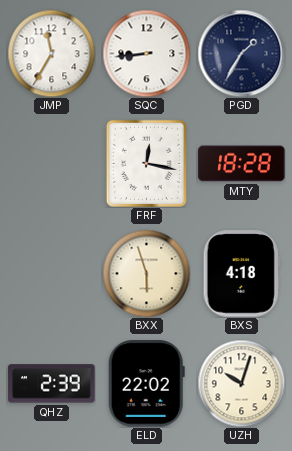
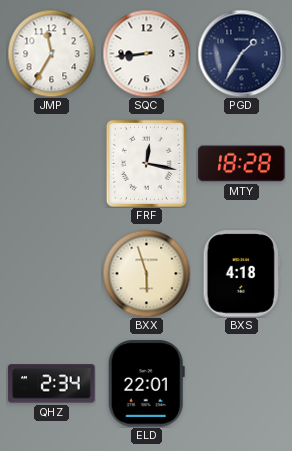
QHZ: 2:39 -> 2:34 (52, 384)
ELD: 22:02 -> 22:01 (146, 384)
UZH: 10:03 -> none (241, 383)
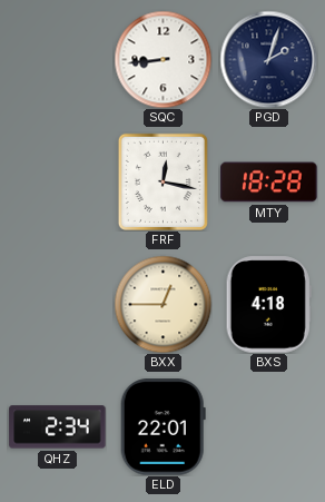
JMP: 11:35 -> none (51, 53)
PGD: 1:35 -> 2:03 (268, 59)
BXX: 5:57 -> 12:45 (162, 304)
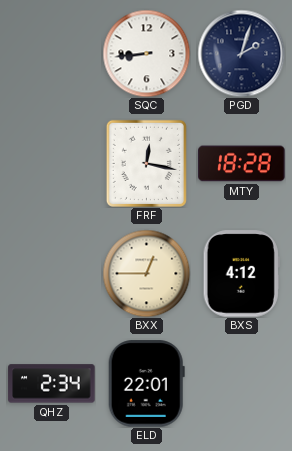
BXS: 4:18 -> 4:12 (241, 274)
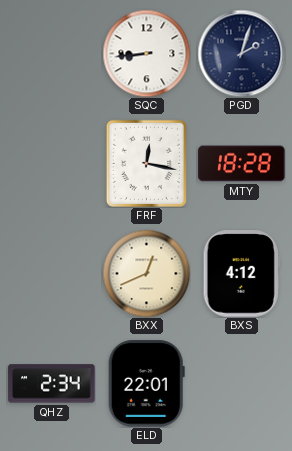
BXX: 12:45 -> 12:41 (146, 273)
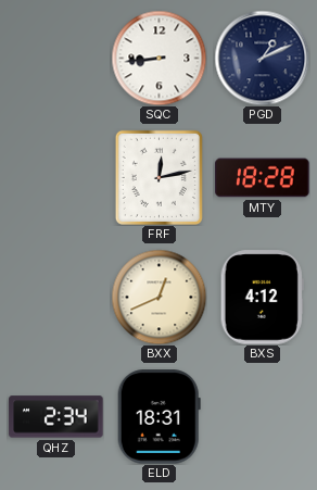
PGD: 2:03 -> 1:11 (262, 58)
FRF: 12:17 -> 12:13 (158, 177)
ELD: 22:01 -> 18:31 (158, 417)
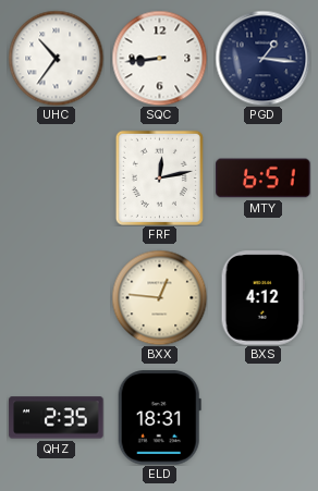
UHC: none -> 10:36 (56, 58)
PGD: 1:11 -> 1:16 (262, 58)
MTY: 18:28 -> 6:51 (264, 179)
BXX: 12:41 -> 12:46 (159, 297)
QHZ: 2:34 -> 2:35 (57, 418)
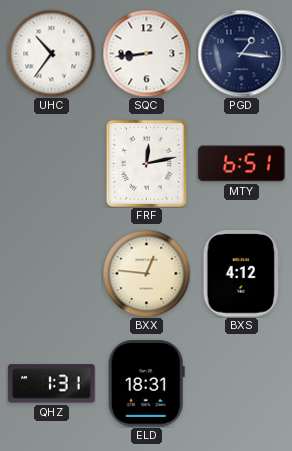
QHZ: 2:35 -> 1:31 (52, 384)
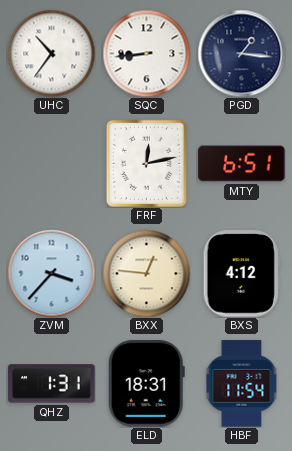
ZVM: none -> 3:37 (51, 273)
HBF: none -> 11:54 (242, 384)
